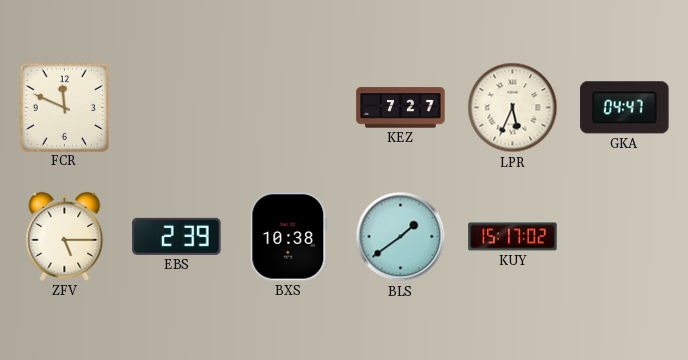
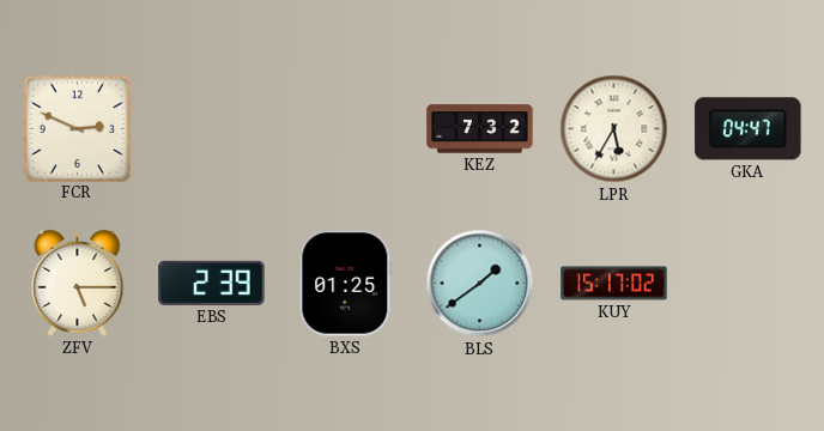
FCR: 11:49 -> 2:49 (77, 128)
KEZ: 7:27 -> 7:32 (480, 129)
LPR: 5:34 -> 5:35 (614, 129)
BXS: 10:38 -> 01:25 (346, 284)
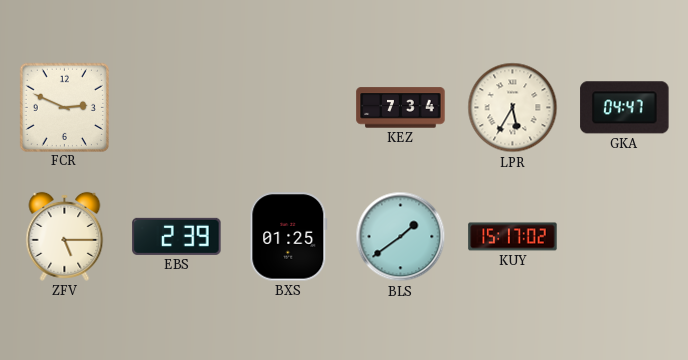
KEZ: 7:32 -> 7:34 (401, 108)
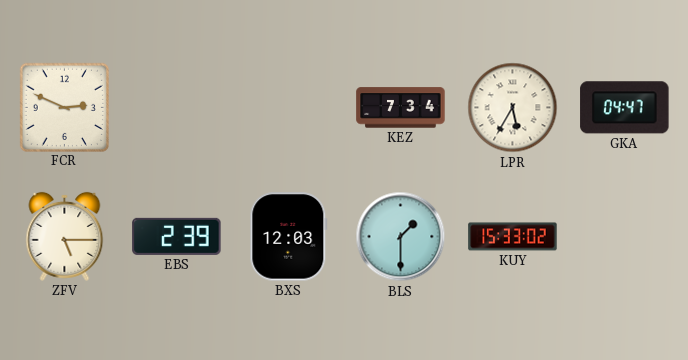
BXS: 01:25 -> 12:03 (289, 237)
BLS: 1:39 -> 1:30 (401, 237)
KUY: 15:17 -> 15:33 (513, 237)
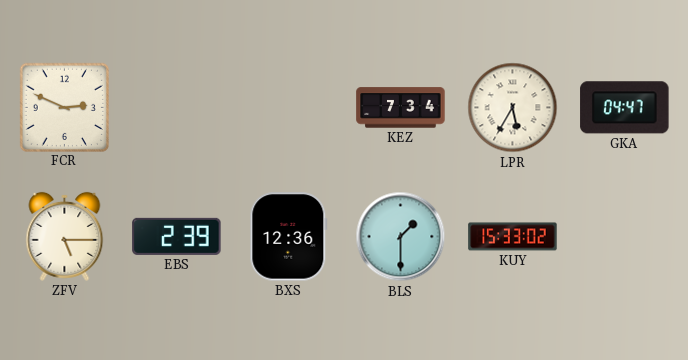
BXS: 12:03 -> 12:36 (289, 237)
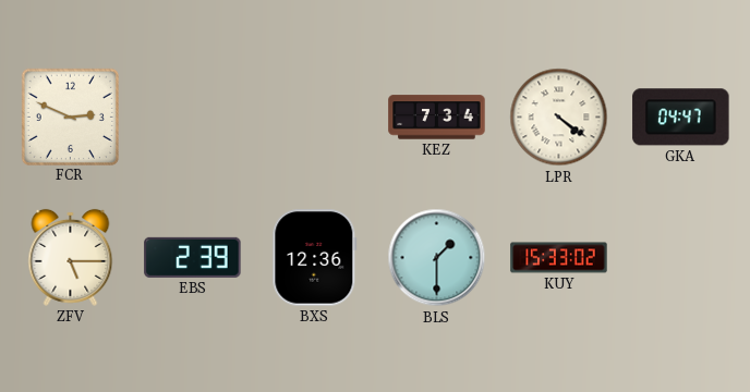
LPR: 5:35 -> 4:21 (559, 118)
